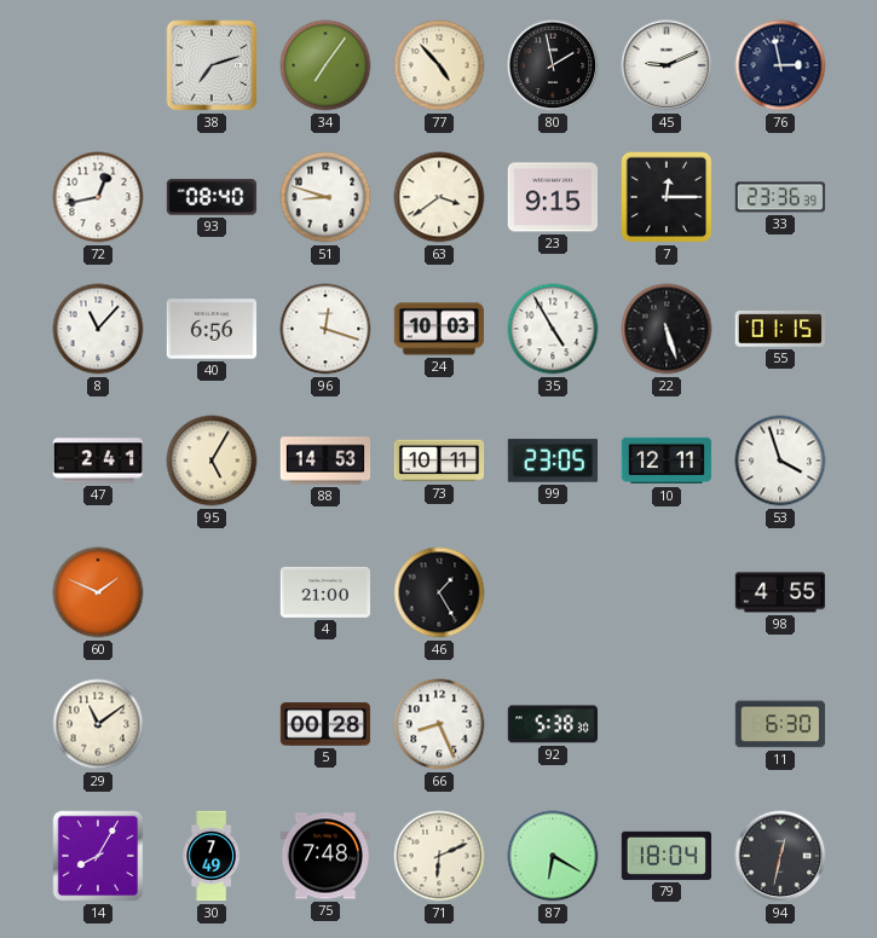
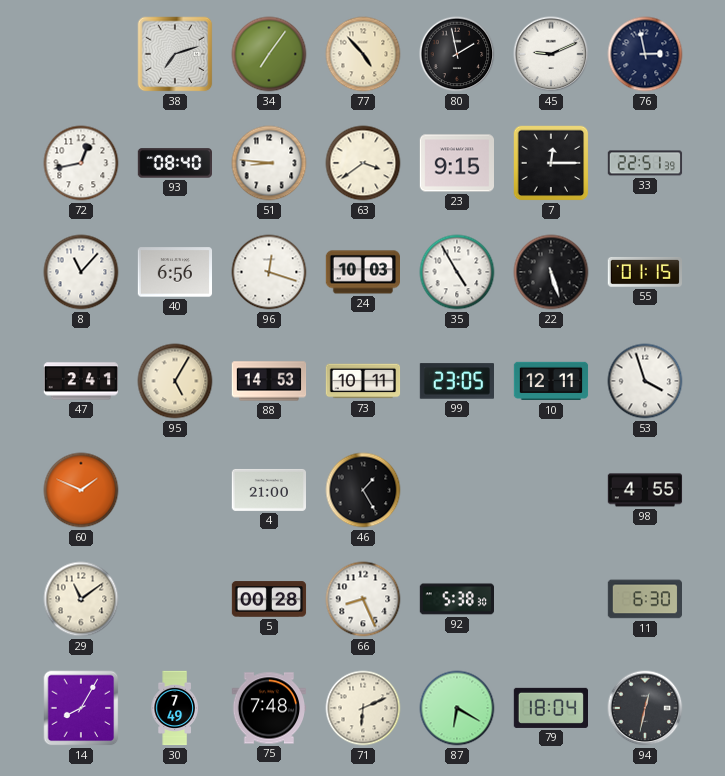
51: 8:48 -> 8:46 (269, 163)
33: 23:36 -> 22:51 (645, 163)
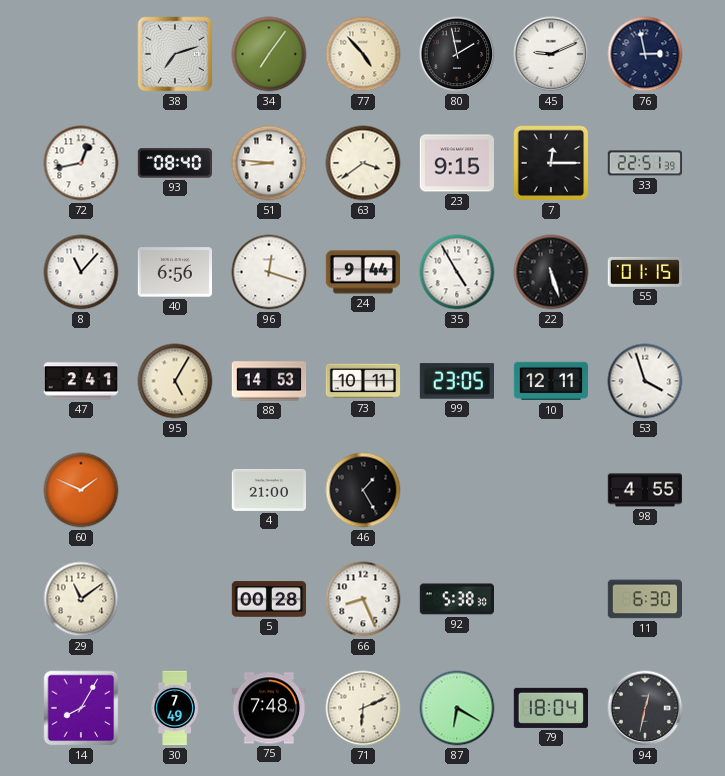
24: 10:03 -> 9:44 (363, 272)
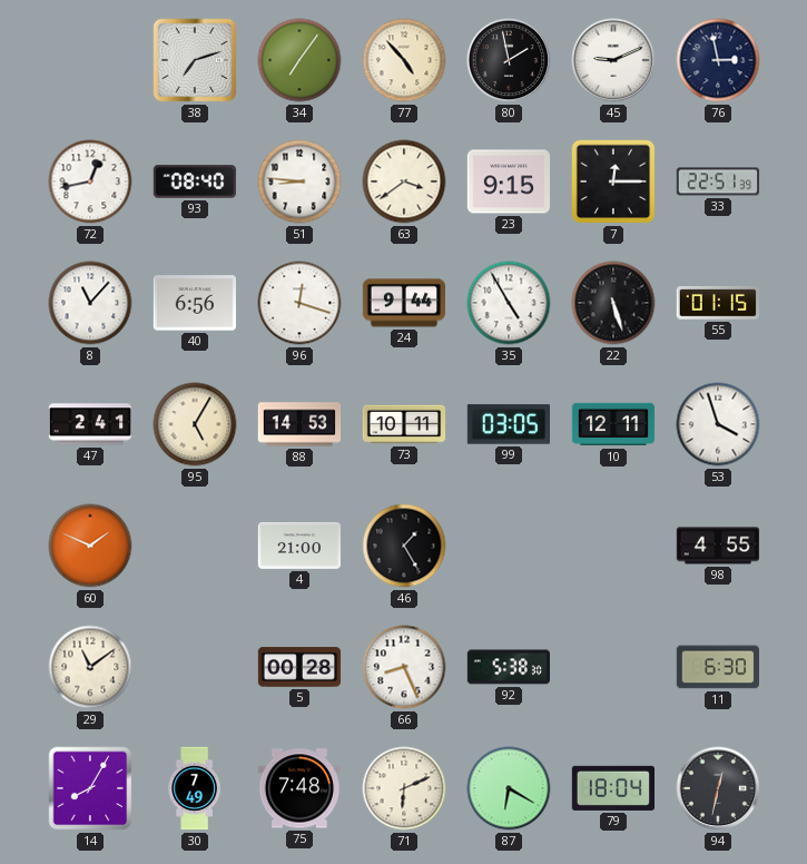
99: 23:05 -> 03:05 (508, 424)
